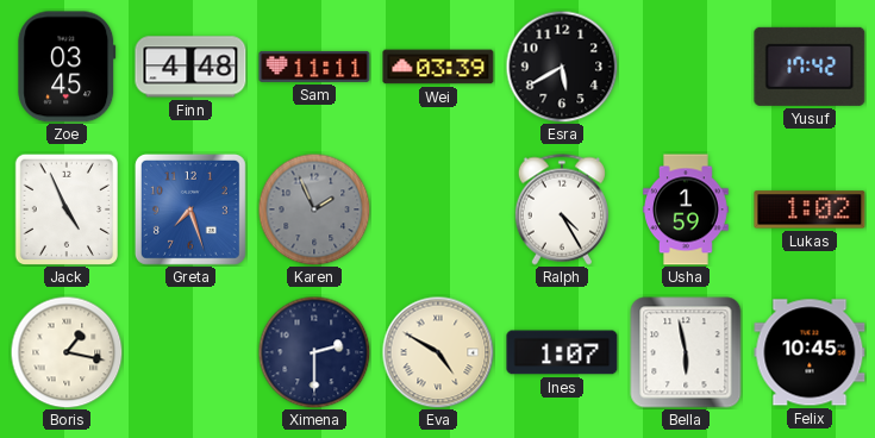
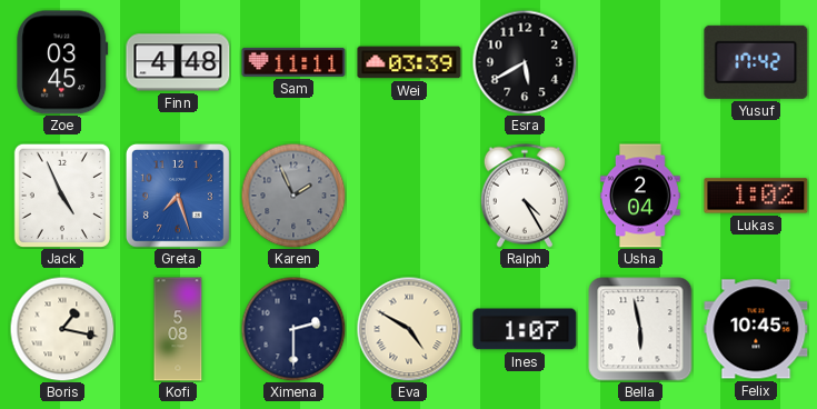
Usha: 1:59 -> 2:04 (641, 196)
Kofi: none -> 5:08 (178, 329)
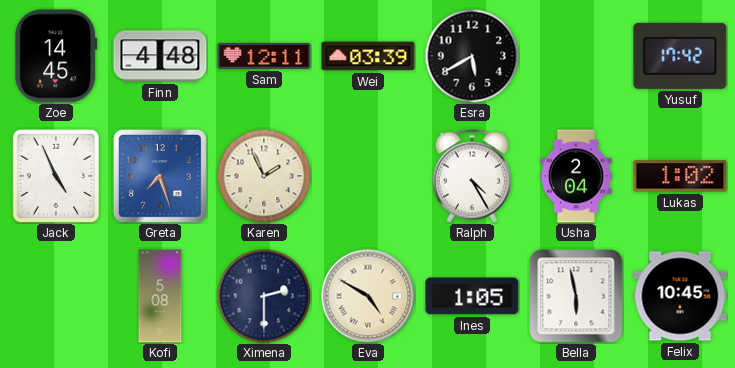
Zoe: 03:45 -> 14:45 (56, 56)
Sam: 11:11 -> 12:11 (264, 56)
Karen dial: grey -> cream (264, 176)
Boris: 1:17 -> none (62, 329)
Ines: 1:07 -> 1:05 (472, 296)
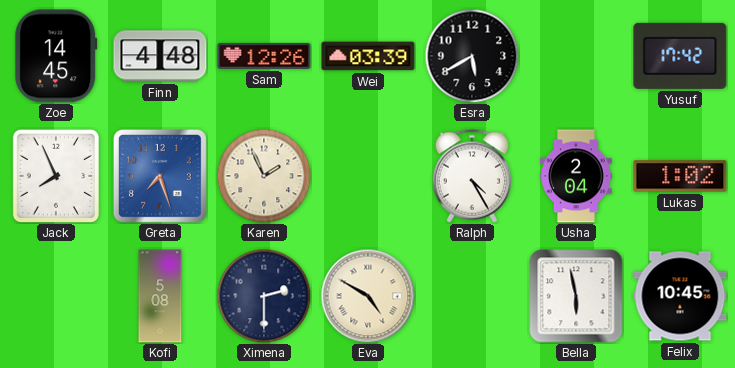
Sam: 12:11 -> 12:26 (264, 56)
Jack: 4:56 -> 7:56 (55, 175)
Ines: 1:05 -> none (472, 296)
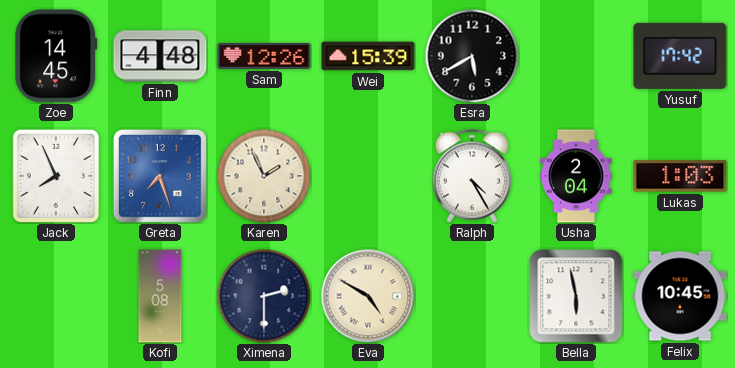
Wei: 03:39 -> 15:39 (368, 56)
Lukas: 1:02 -> 1:03 (680, 176)
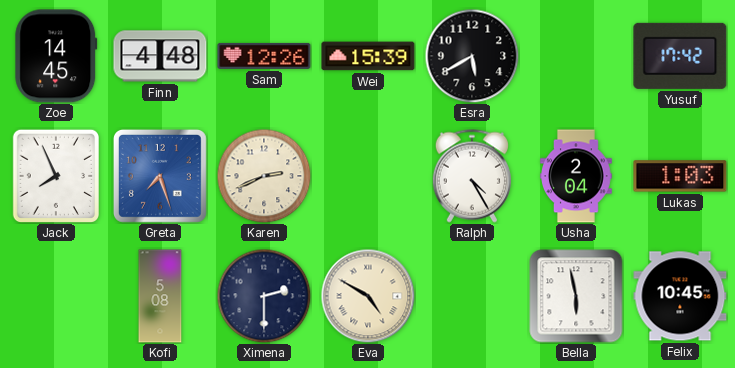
Karen: 1:56 -> 2:41 (264, 176)
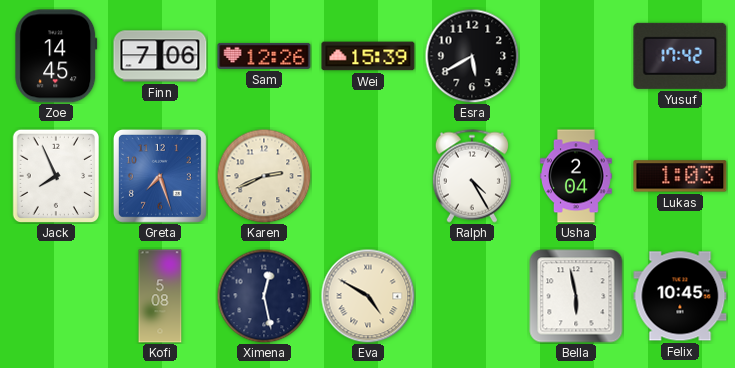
Finn: 4:48 -> 7:06 (160, 56)
Ximena: 2:30 -> 12:28 (264, 296)
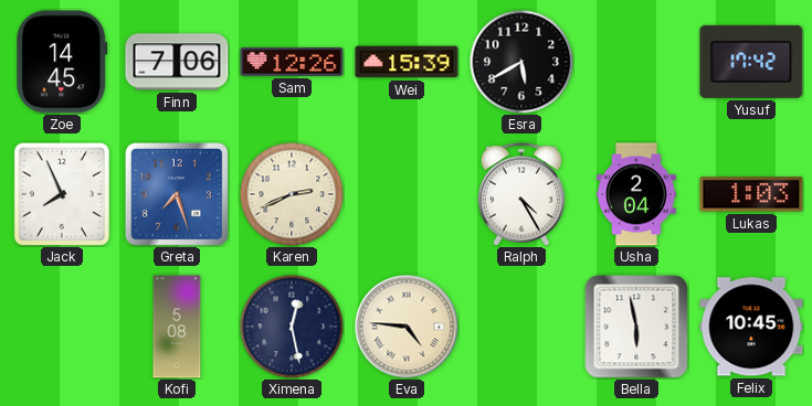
Eva: 4:50 -> 4:46 (407, 327)
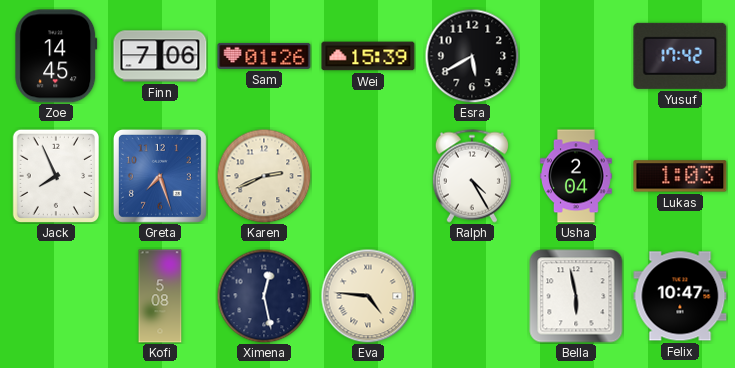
Sam: 12:26 -> 01:26 (264, 56)
Felix: 10:45 -> 10:47 (680, 296)
